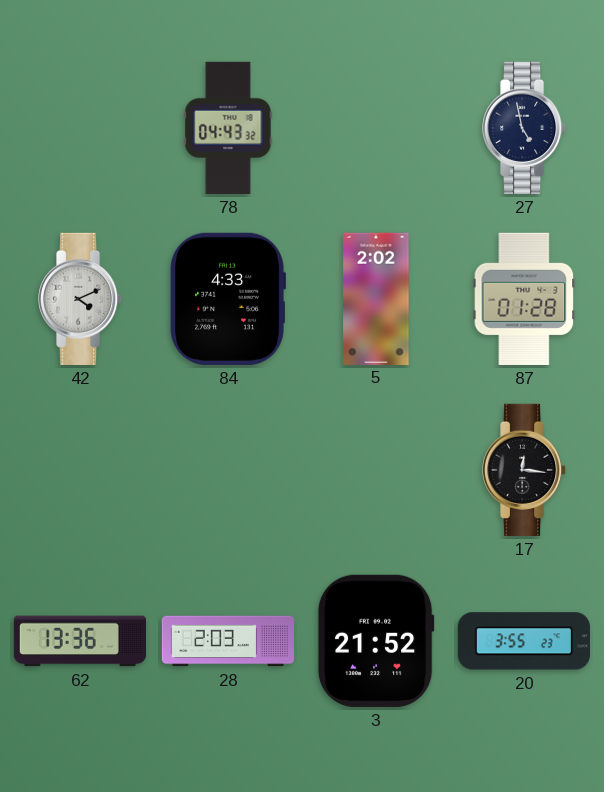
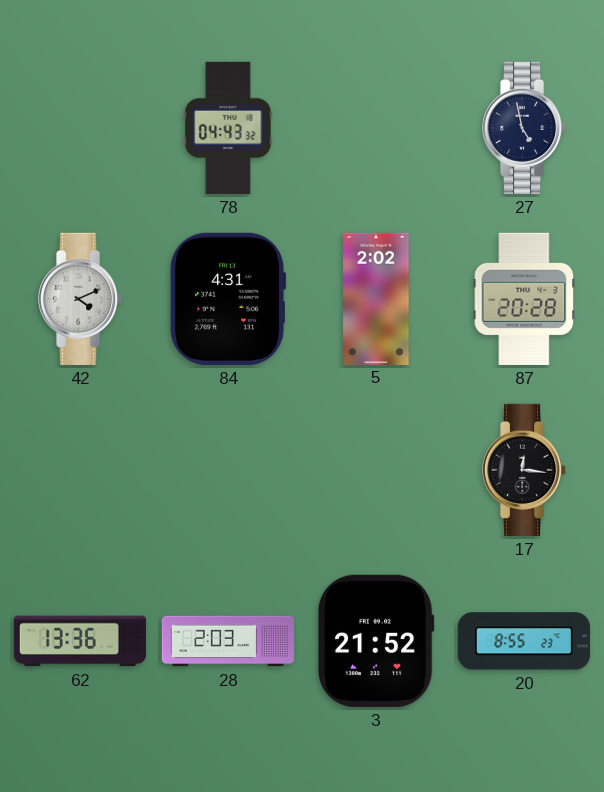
84: 4:33 -> 4:31 (228, 299)
87: 01:28 -> 20:28 (524, 299)
20: 3:55 -> 8:55 (524, 641)
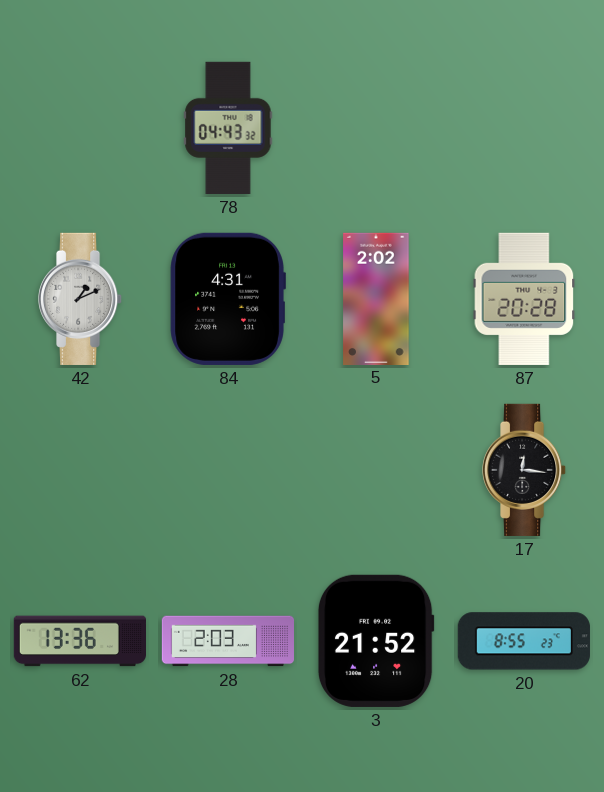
27: 4:58 -> none (525, 128)
42: 4:11 -> 1:11 (81, 299)
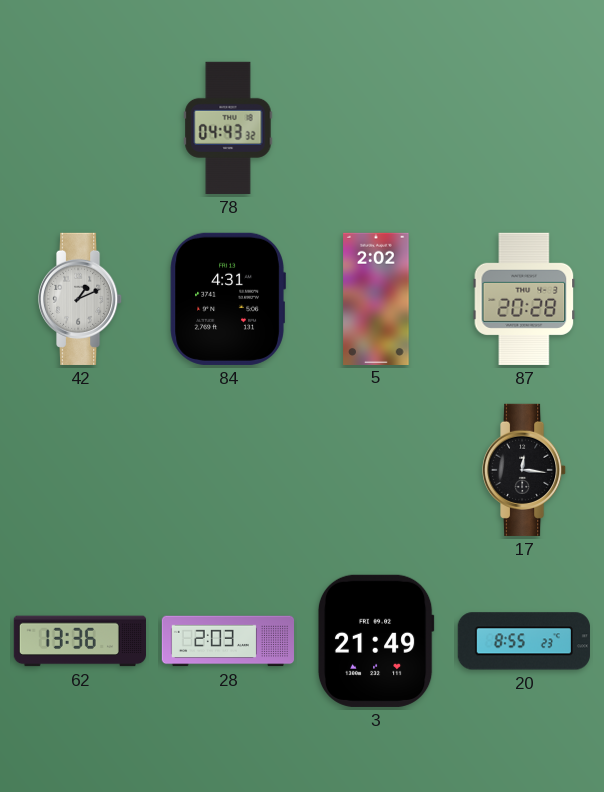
3: 21:52 -> 21:49 (376, 641)
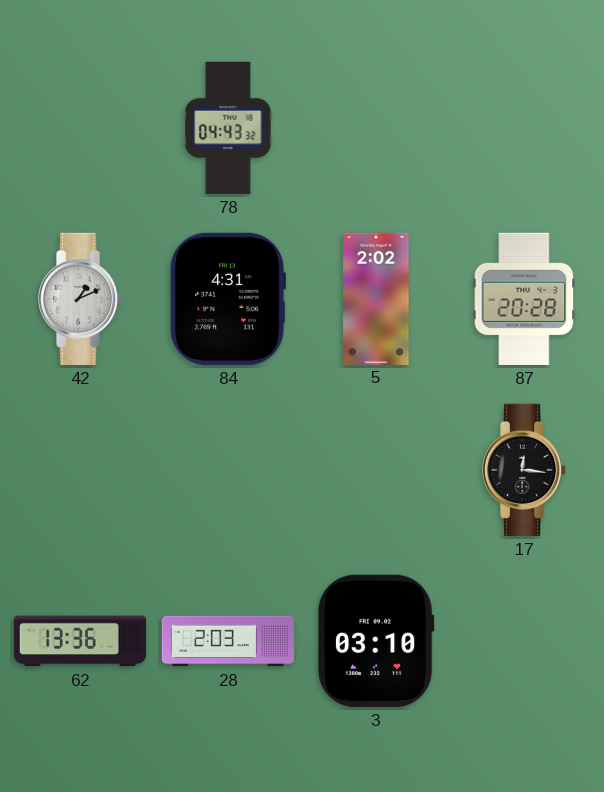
3: 21:49 -> 03:10 (376, 641)
20: 8:55 -> none (524, 641)
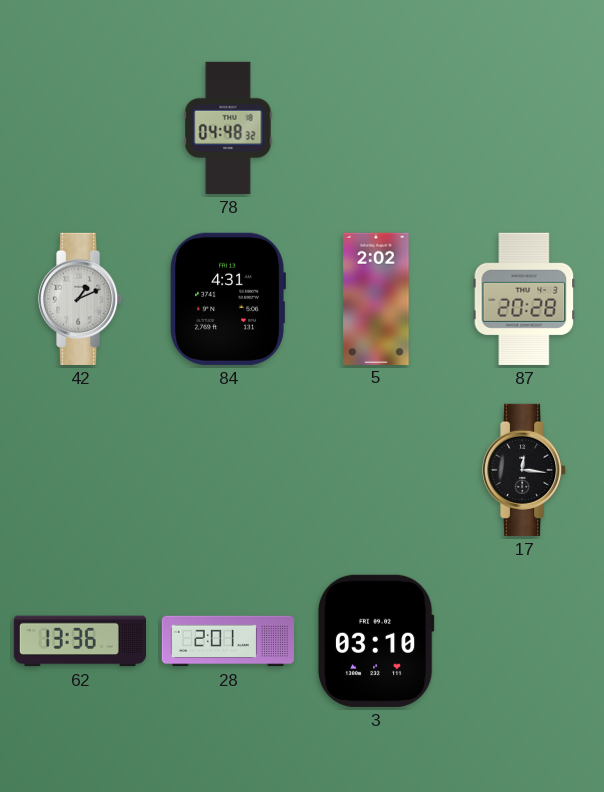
78: 04:43 -> 04:48 (228, 128)
28: 2:03 -> 2:01 (228, 641)
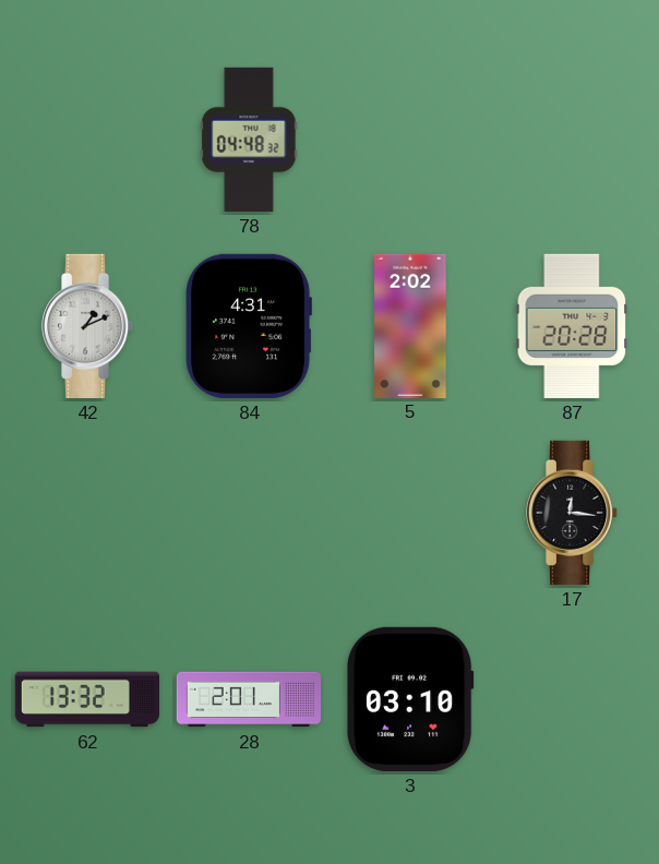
62: 13:36 -> 13:32 (86, 699)
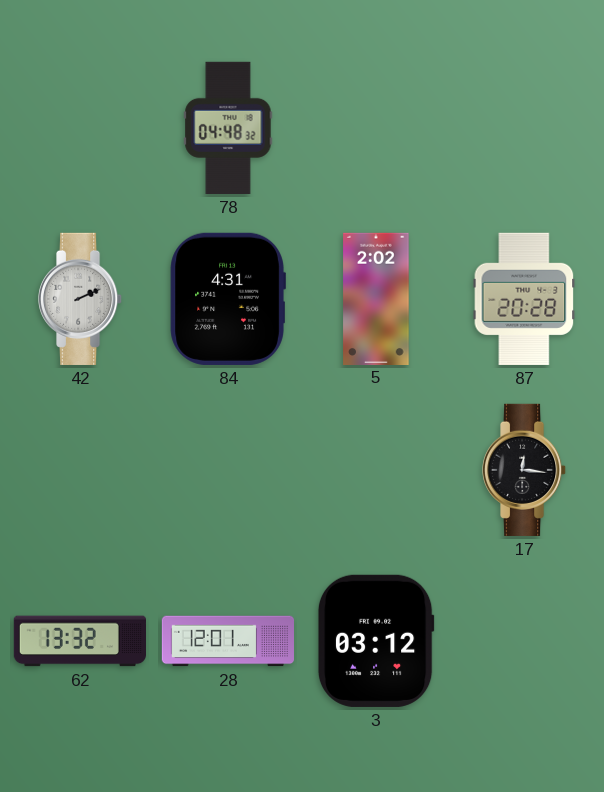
42: 1:11 -> 2:11 (81, 299)
28: 2:01 -> 12:01 (228, 641)
3: 03:10 -> 03:12 (376, 641)
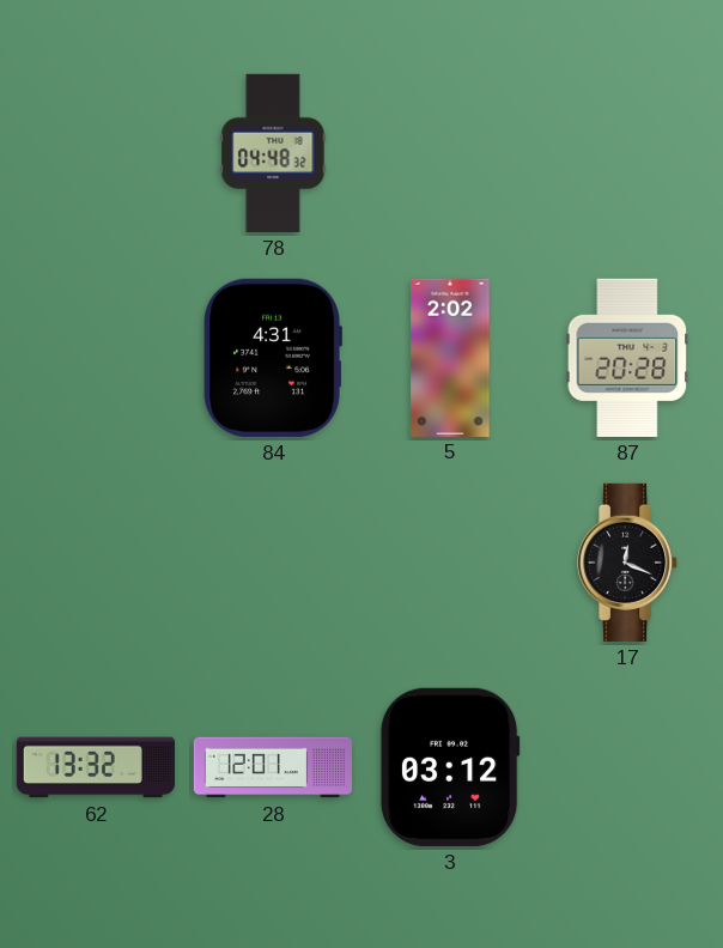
42: 2:11 -> none (81, 299)
17: 12:16 -> 12:19 (628, 563)
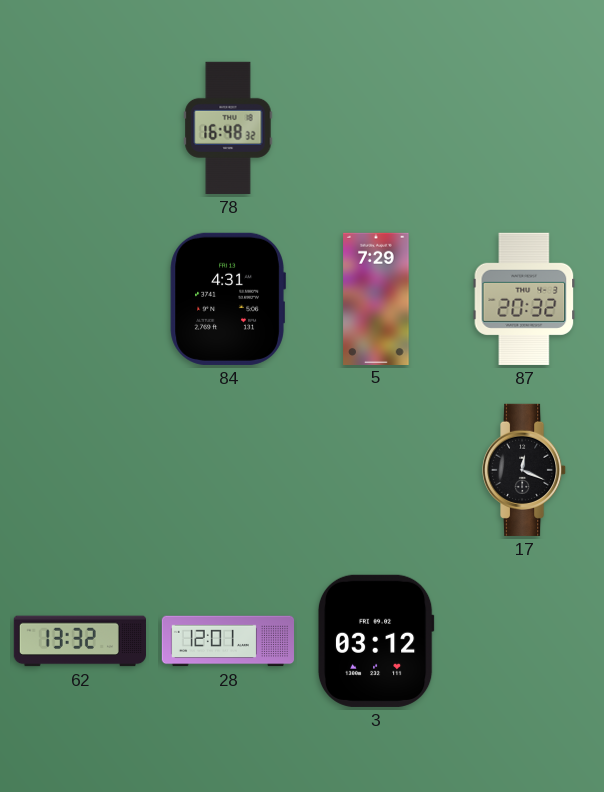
78: 04:48 -> 16:48 (228, 128)
5: 2:02 -> 7:29 (376, 298)
87: 20:28 -> 20:32 (524, 299)
